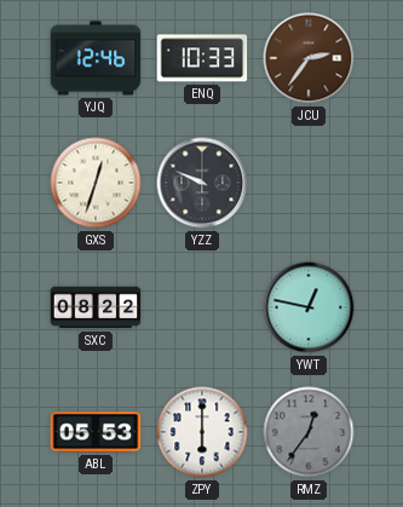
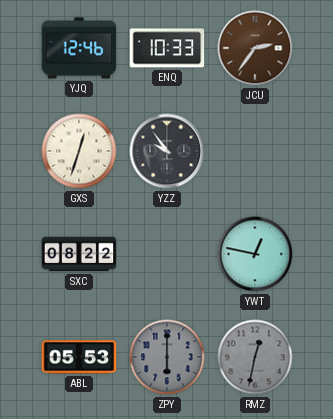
YZZ: 9:49 -> 9:54 (167, 151)
ZPY dial: white -> grey (167, 357)
RMZ: 12:36 -> 12:32 (255, 357)
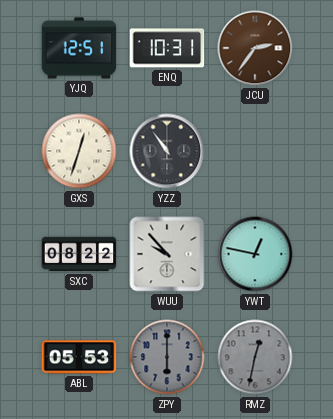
YJQ: 12:46 -> 12:51 (79, 48)
ENQ: 10:33 -> 10:31 (167, 48)
YZZ: 9:54 -> 10:54 (167, 151)
WUU: none -> 9:53 (167, 254)
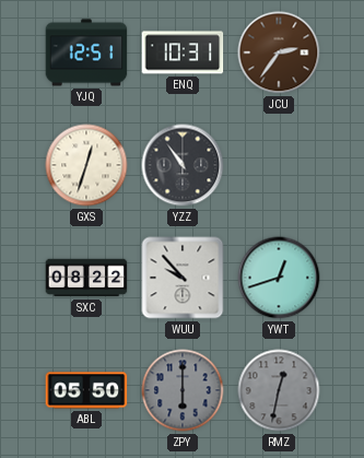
YWT: 12:47 -> 12:42 (279, 278)
ABL: 05:53 -> 05:50 (86, 390)
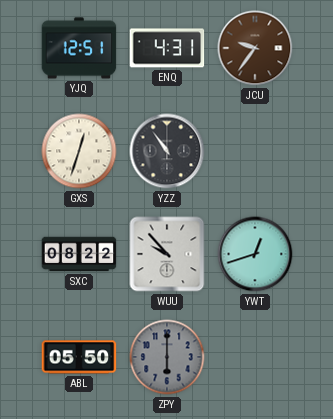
ENQ: 10:31 -> 4:31 (167, 48)
JCU: 2:36 -> 9:36 (255, 48)
RMZ: 12:32 -> none (279, 390)
